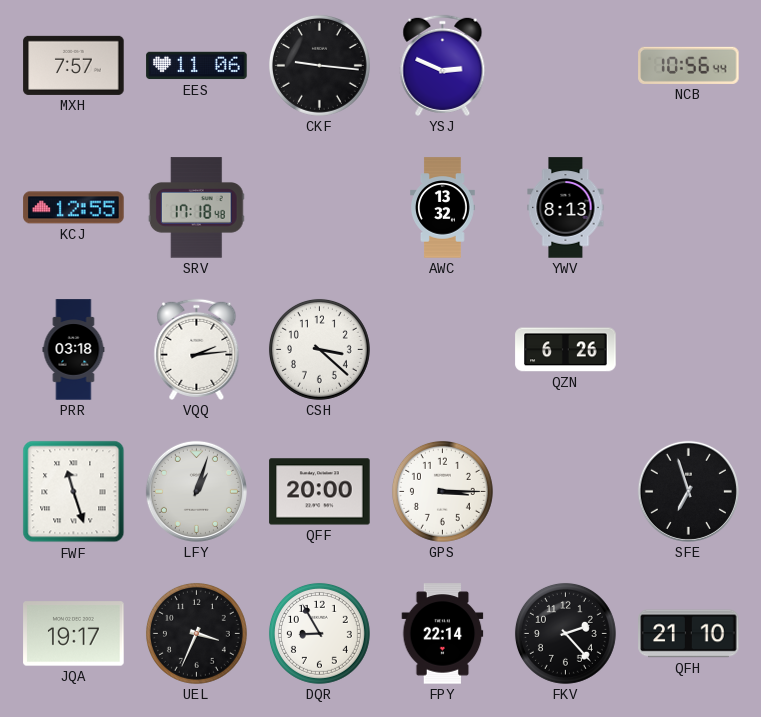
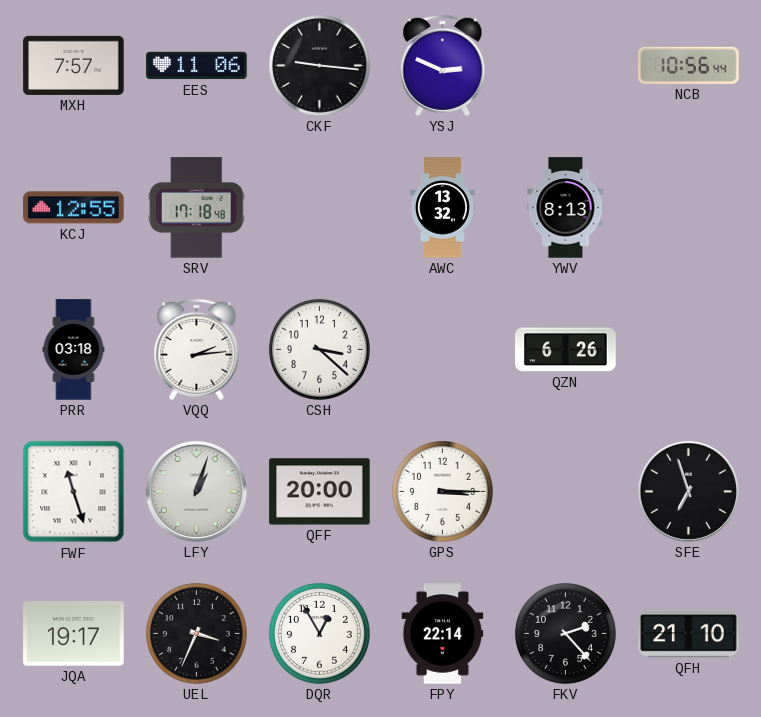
DQR: 8:55 -> 12:55 (319, 633)
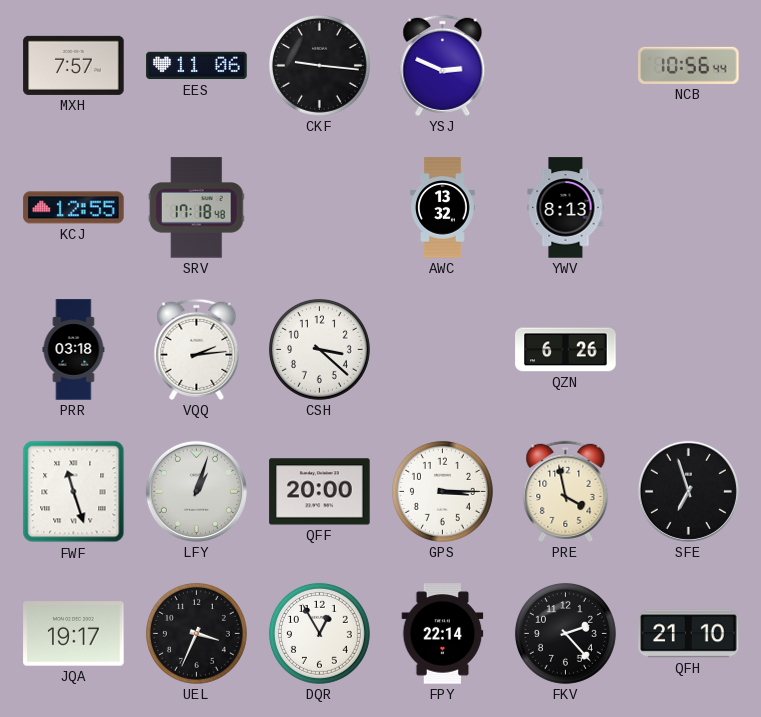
PRE: none -> 3:58 (566, 491)
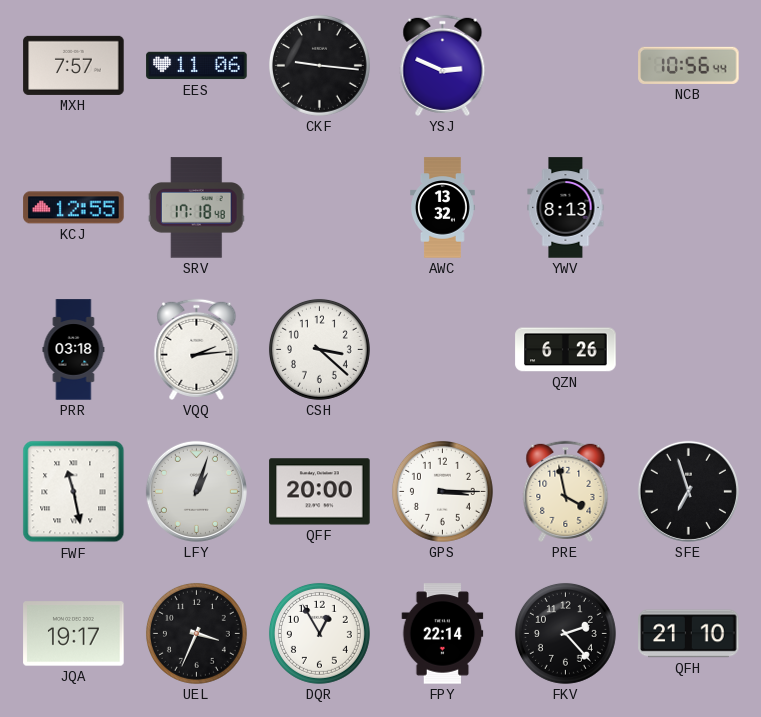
FWF: 11:27 -> 11:28 (74, 492)
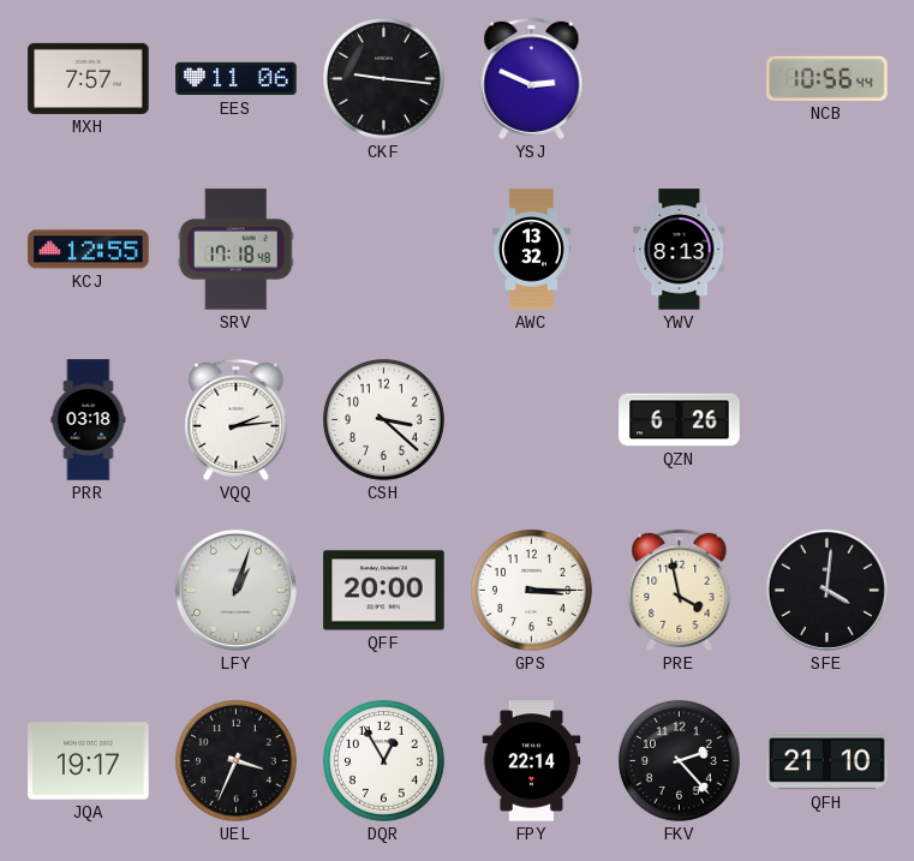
FWF: 11:28 -> none (74, 492)
SFE: 6:57 -> 4:01 (826, 590)
